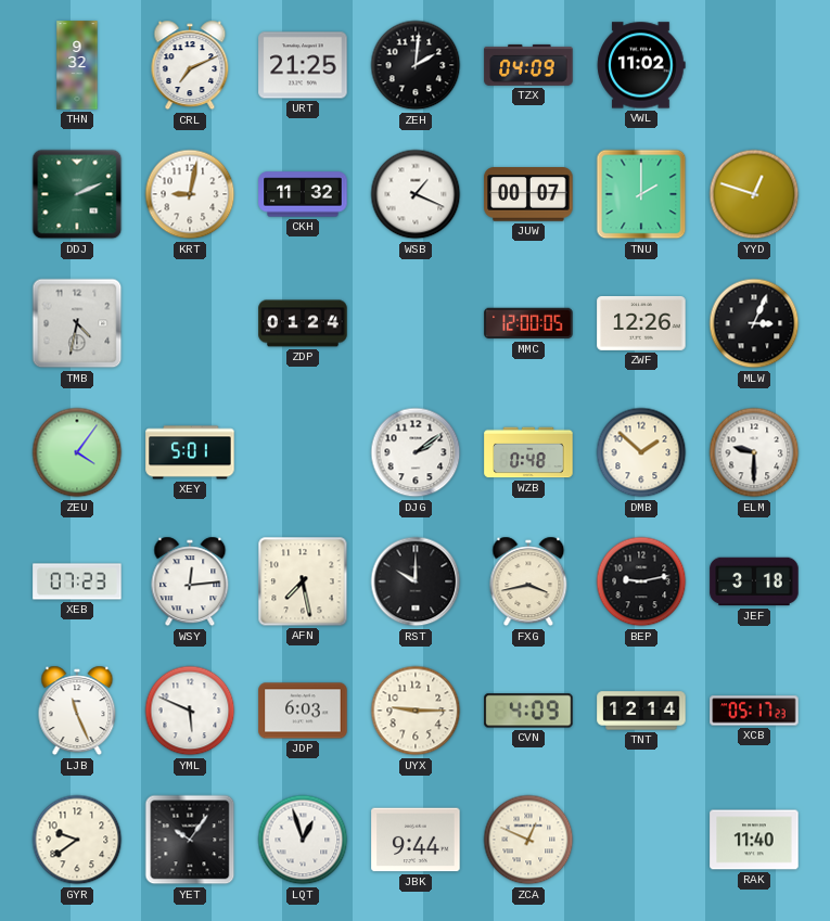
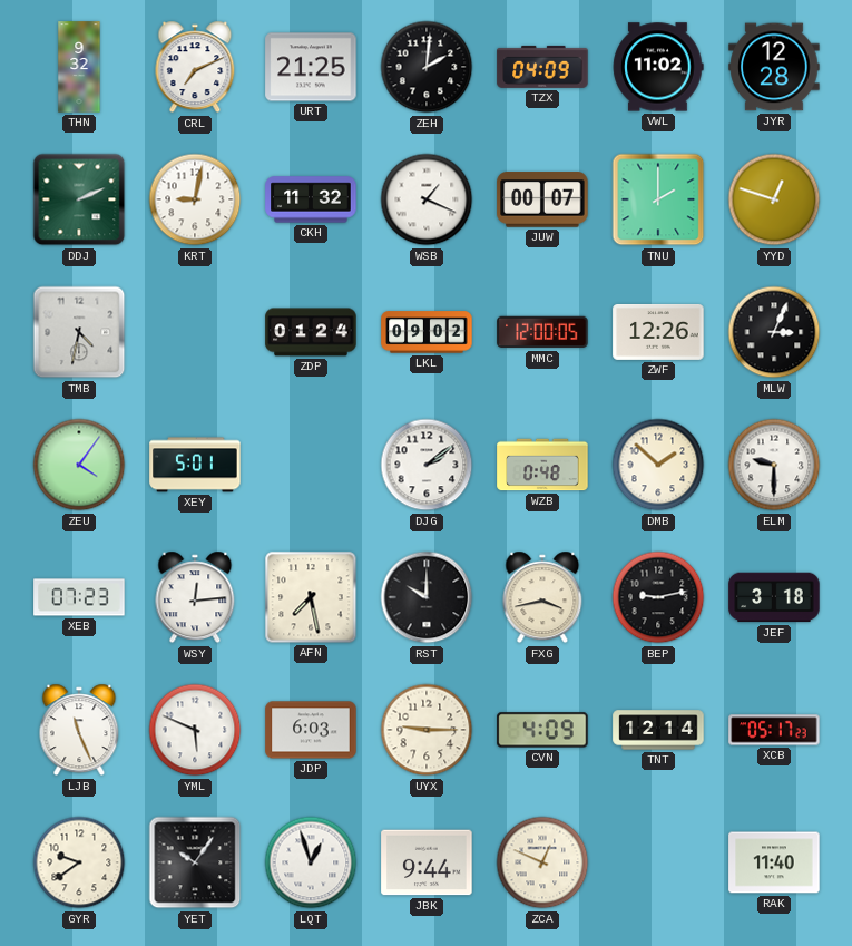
JYR: none -> 12:28 (774, 67)
LKL: none -> 09:02 (427, 332)
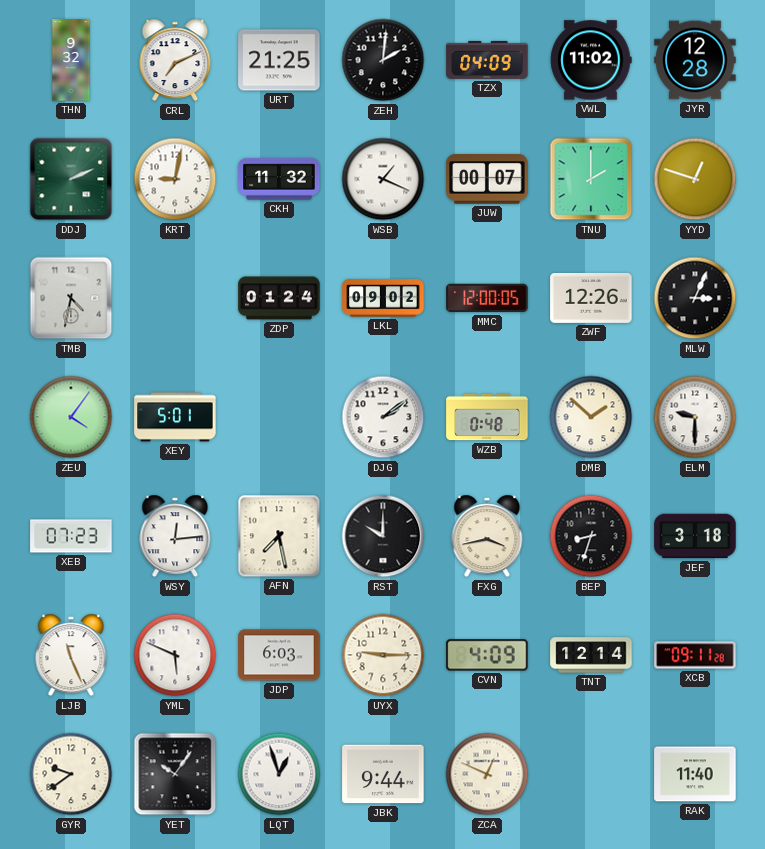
BEP: 9:13 -> 8:33 (591, 536)
XCB: 05:17 -> 09:11 (695, 655)
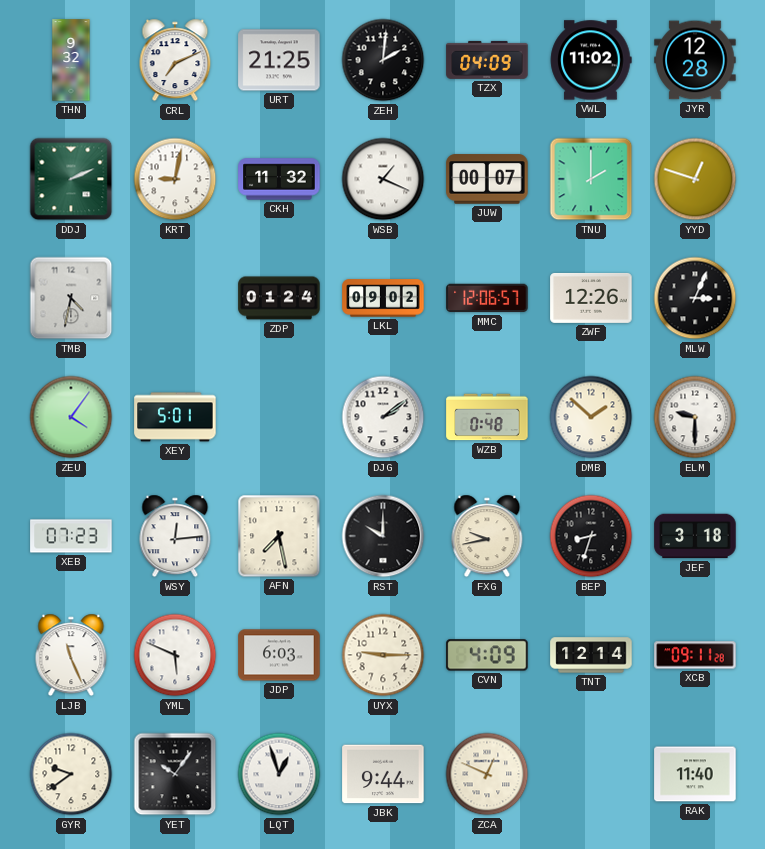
MMC: 12:00 -> 12:06 (487, 298)
FXG: 3:43 -> 9:43 (487, 536)
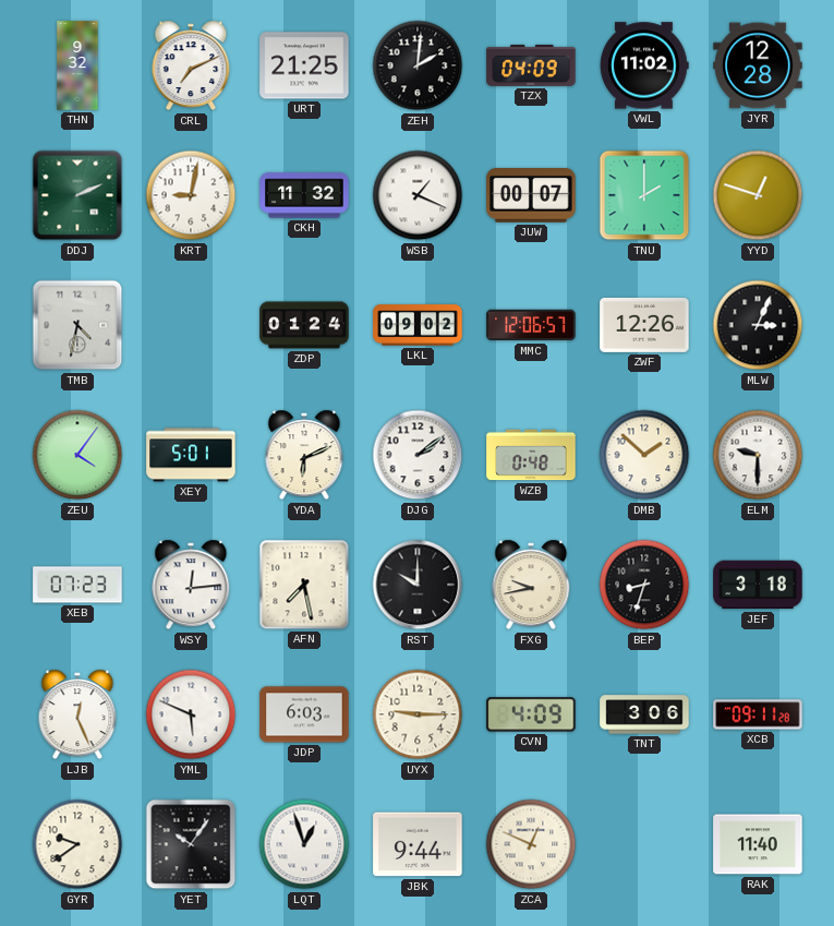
YDA: none -> 6:11 (304, 455)
LJB: 11:26 -> 12:26 (77, 714)
TNT: 12:14 -> 3:06 (644, 714)
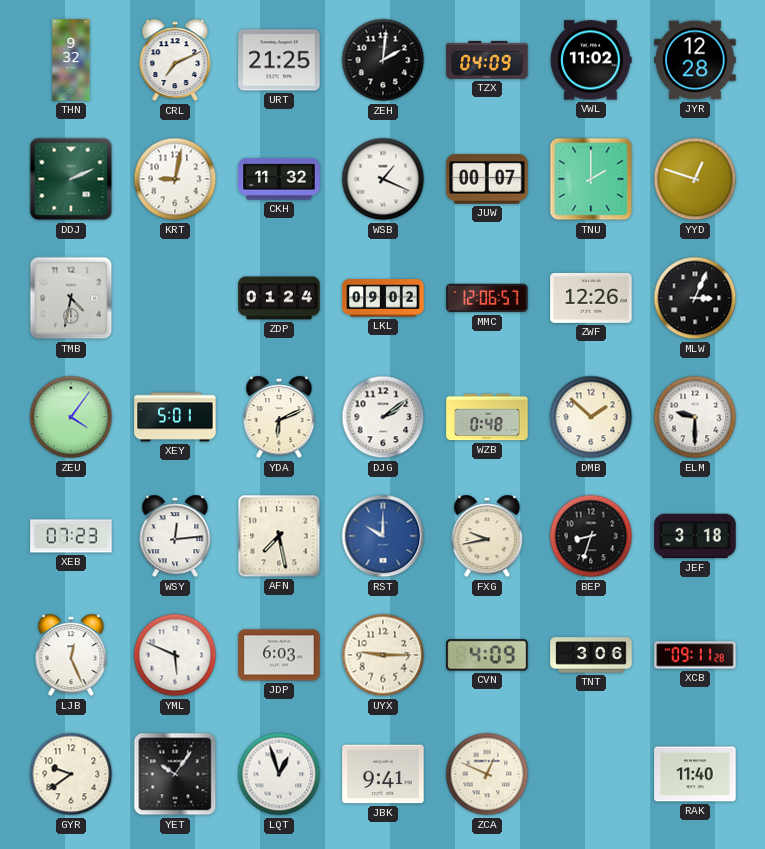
RST dial: black -> blue (383, 536)
JBK: 9:44 -> 9:41 (383, 774)
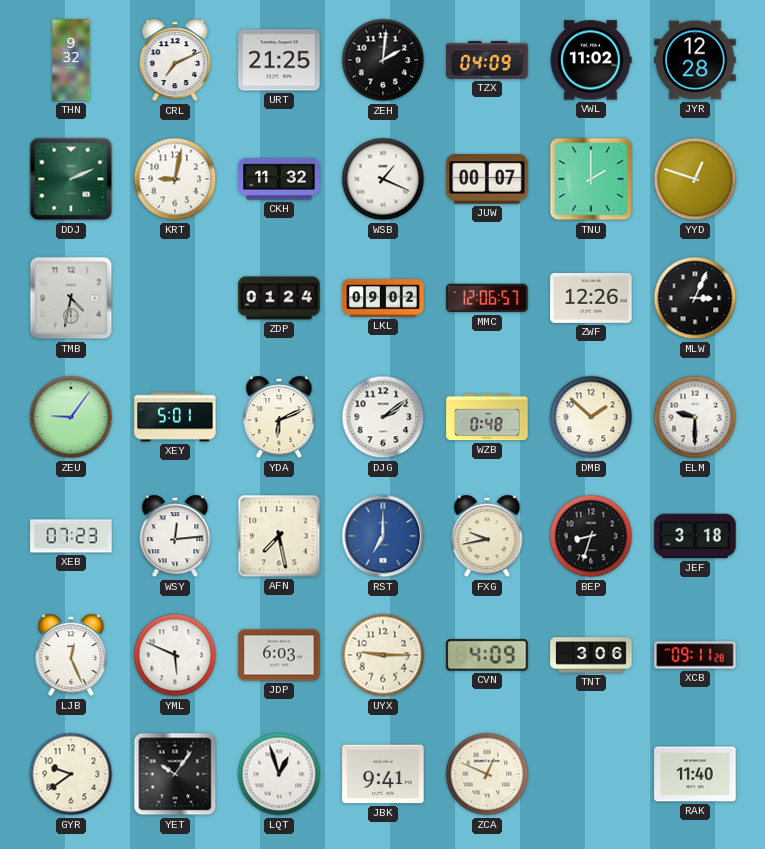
ZEU: 4:06 -> 9:06 (71, 417)
RST: 10:00 -> 7:00 (383, 536)
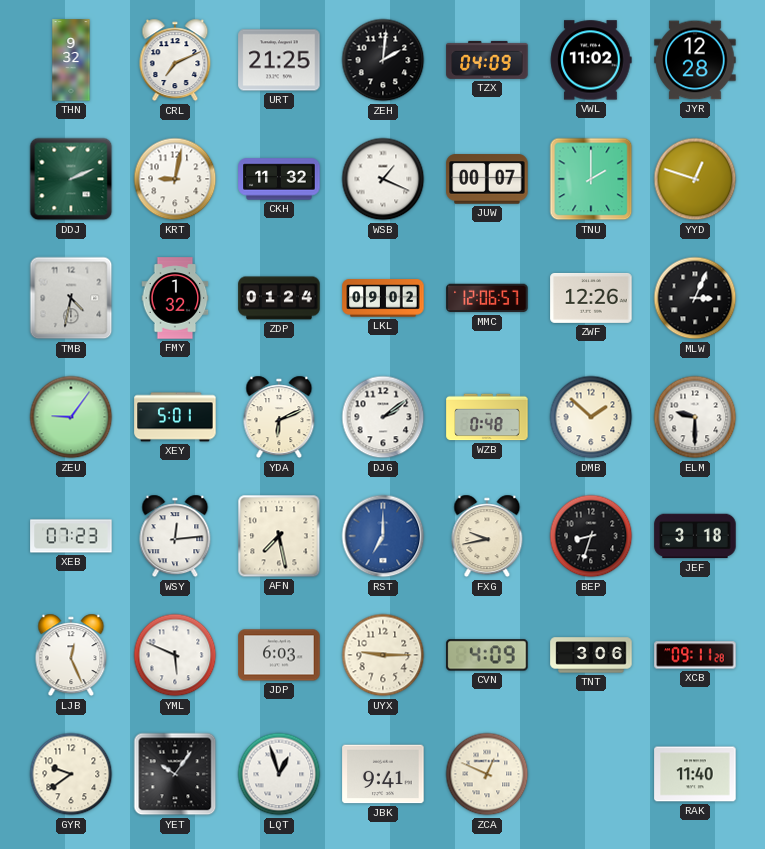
FMY: none -> 1:32 (175, 298)
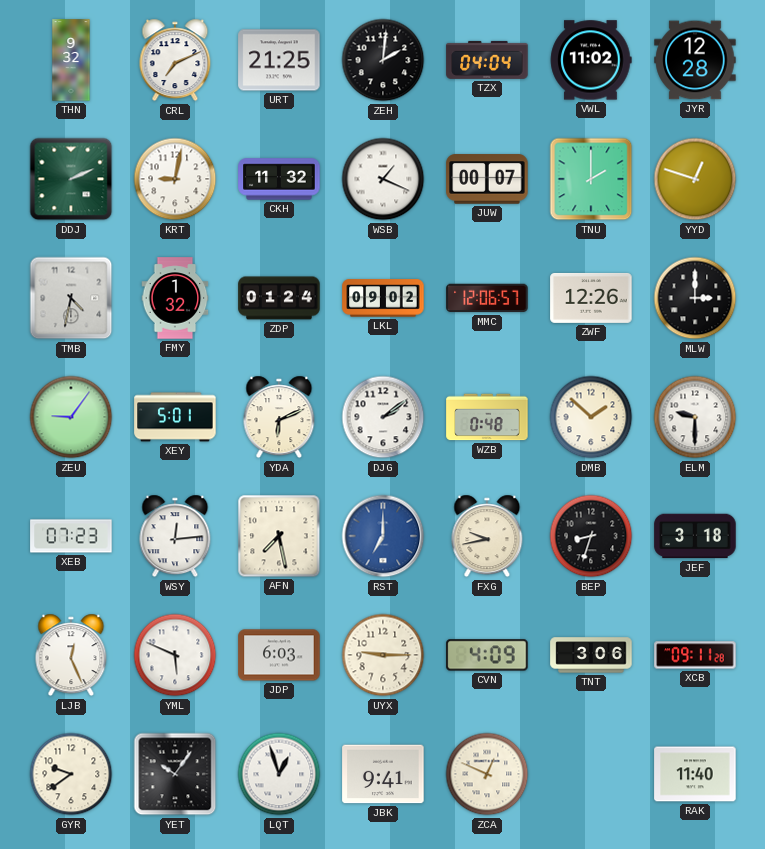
TZX: 04:09 -> 04:04 (487, 60)
MLW: 3:04 -> 3:00 (695, 298)
